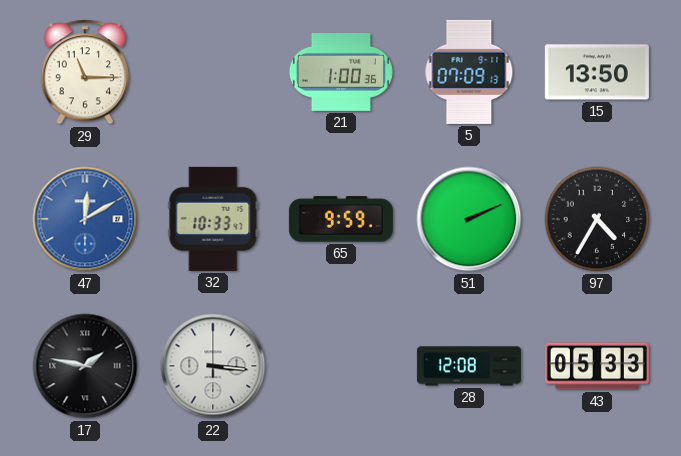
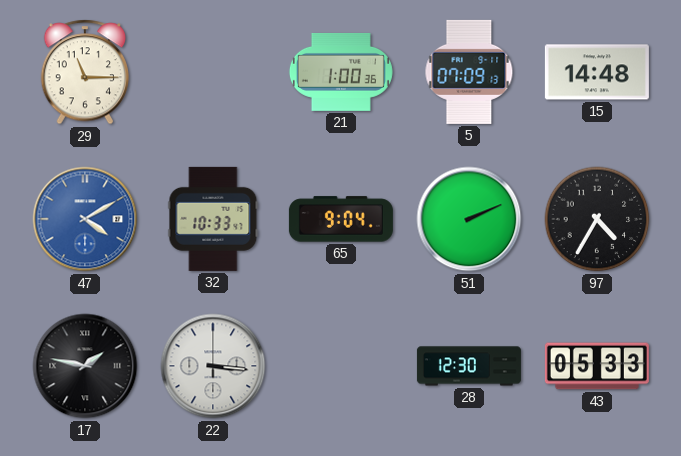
15: 13:50 -> 14:48 (597, 72)
47: 12:10 -> 4:10 (85, 219)
65: 9:59 -> 9:04 (341, 219)
28: 12:08 -> 12:30 (469, 366)
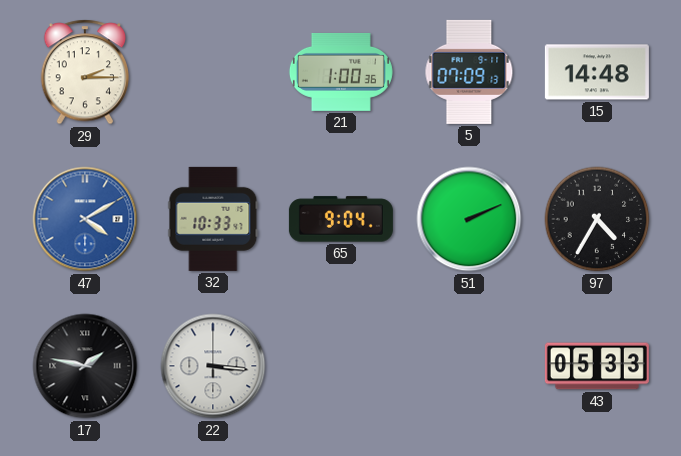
29: 11:15 -> 2:15 (85, 72)
28: 12:30 -> none (469, 366)
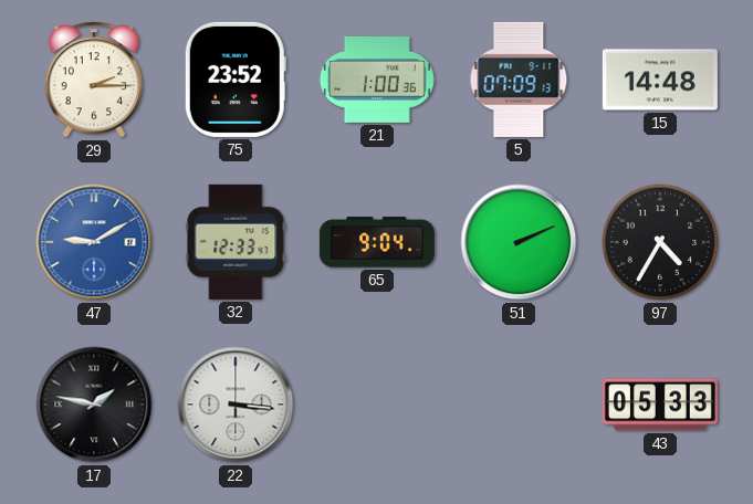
75: none -> 23:52 (236, 80)
47: 4:10 -> 9:10 (94, 242)
32: 10:33 -> 12:33 (236, 242)
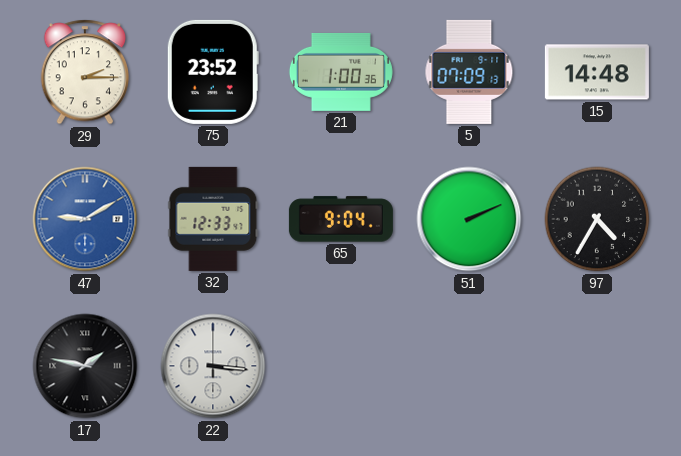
43: 05:33 -> none (660, 405)
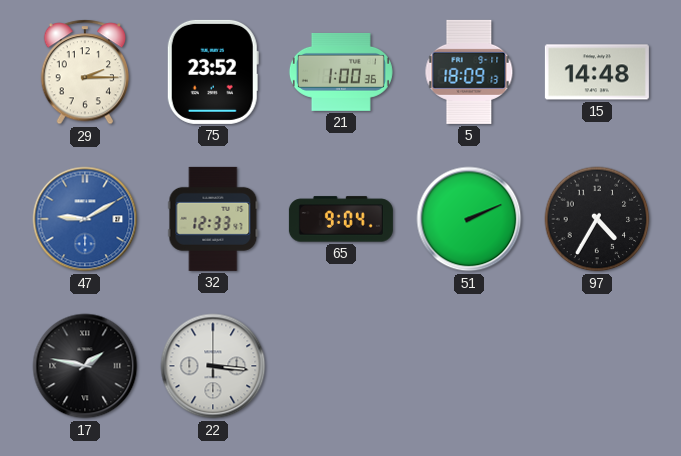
5: 07:09 -> 18:09 (469, 72)
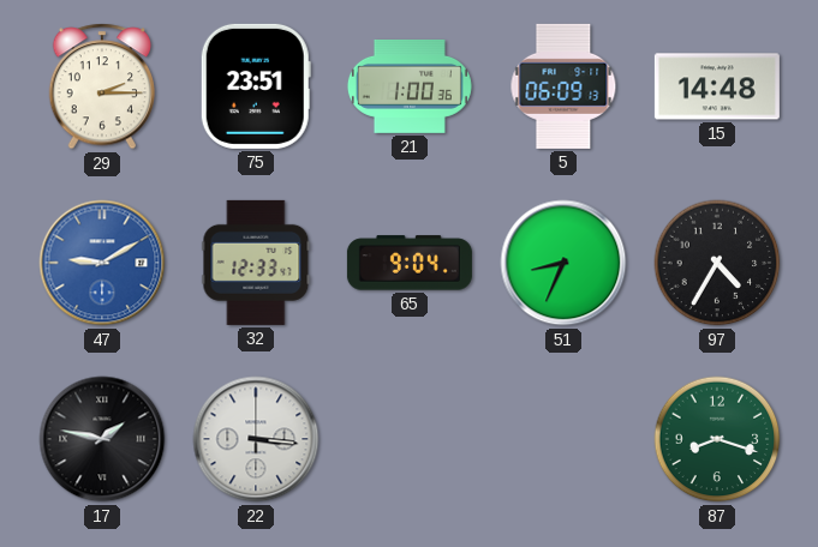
75: 23:52 -> 23:51 (256, 86)
5: 18:09 -> 06:09 (563, 86)
51: 2:11 -> 8:34 (563, 263)
87: none -> 8:18 (717, 439)
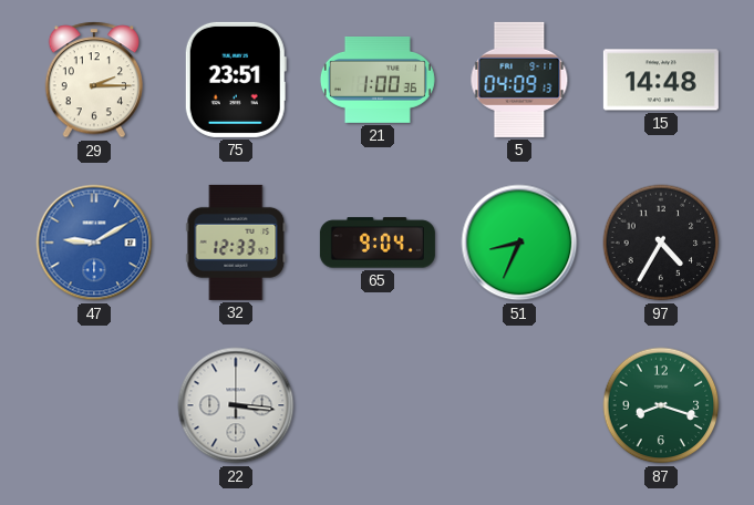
5: 06:09 -> 04:09 (519, 80)
17: 1:47 -> none (102, 439)
